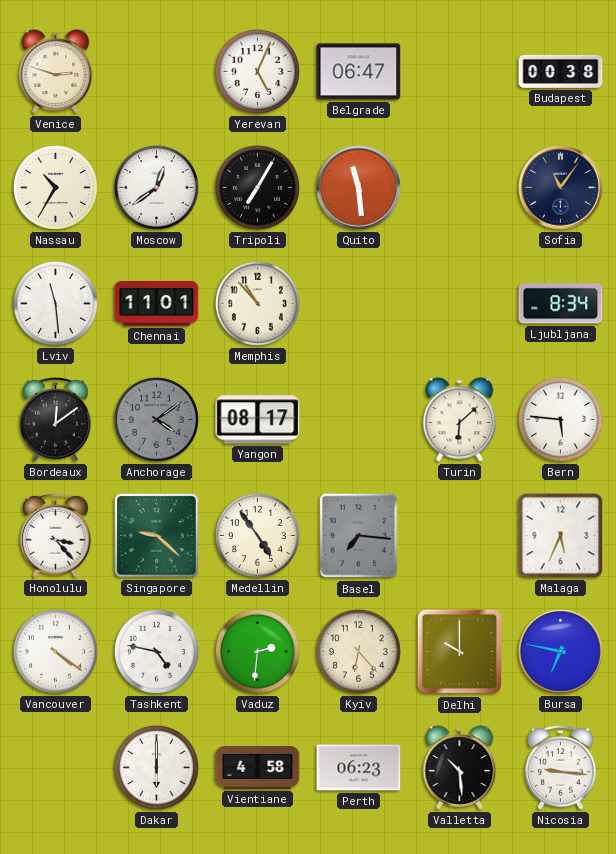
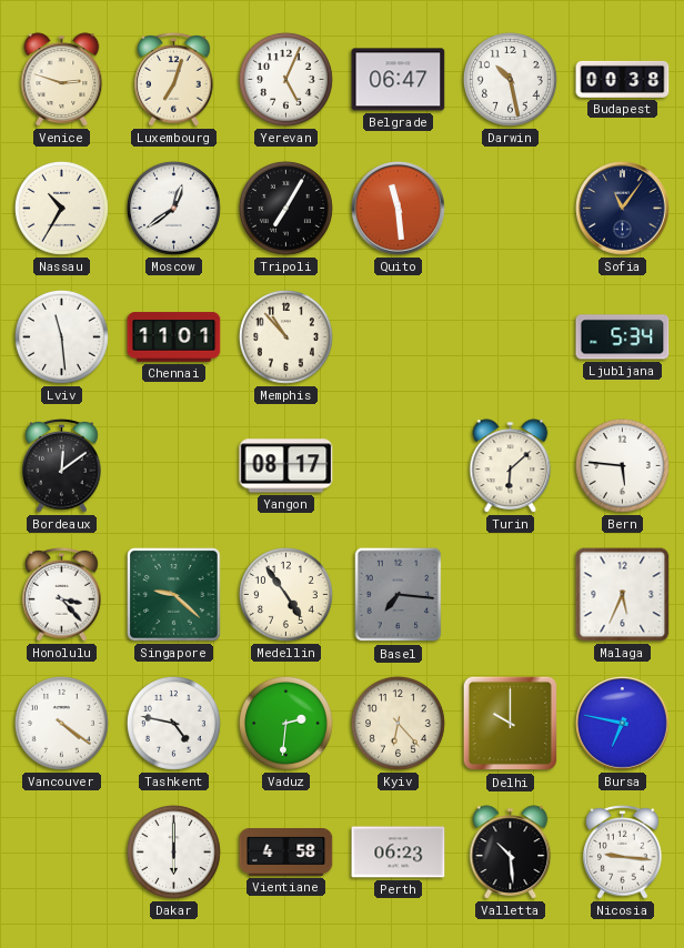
Luxembourg: none -> 7:03 (174, 79)
Darwin: none -> 10:28 (510, 79)
Ljubljana: 8:34 -> 5:34 (623, 337)
Anchorage: 4:09 -> none (156, 419)
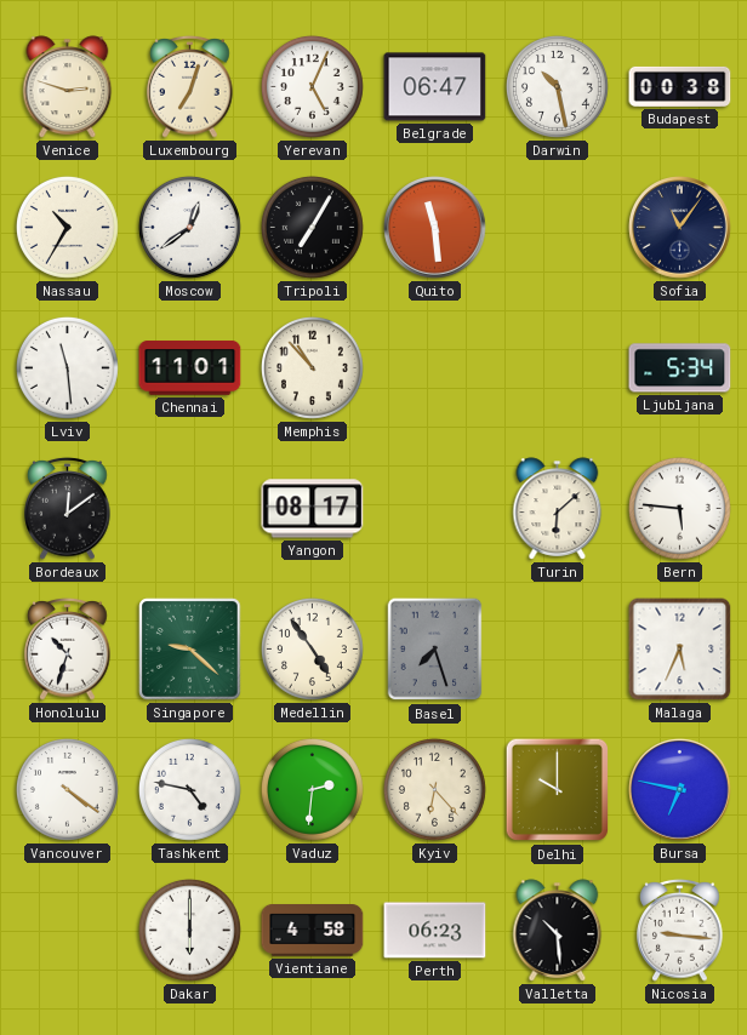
Honolulu: 3:23 -> 10:33 (68, 648)
Basel: 7:16 -> 7:27 (435, 650)
